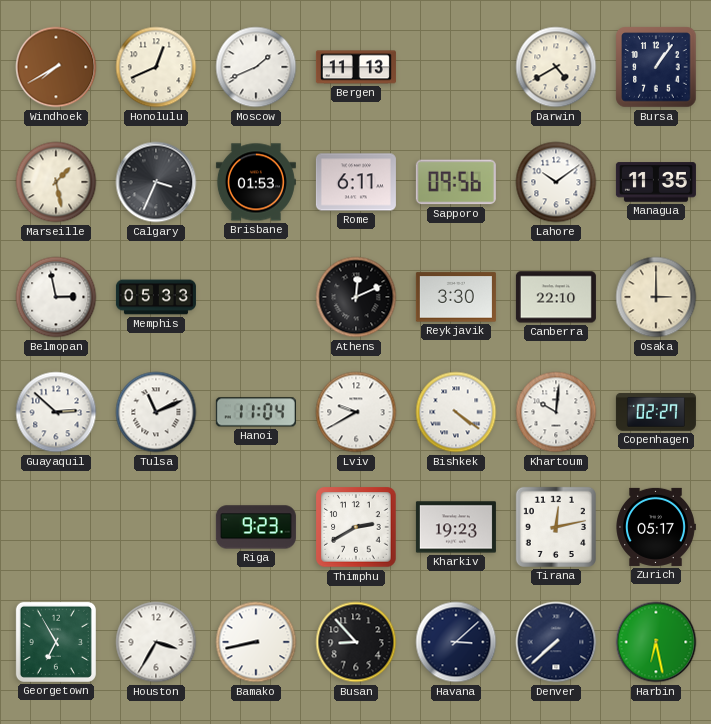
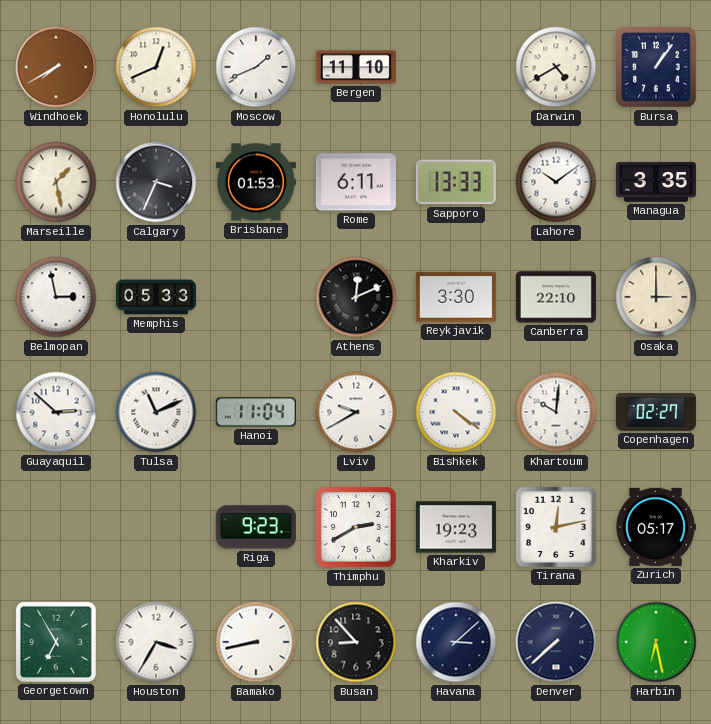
Bergen: 11:13 -> 11:10 (356, 67)
Sapporo: 09:56 -> 13:33 (456, 182)
Managua: 11:35 -> 3:35 (656, 182)
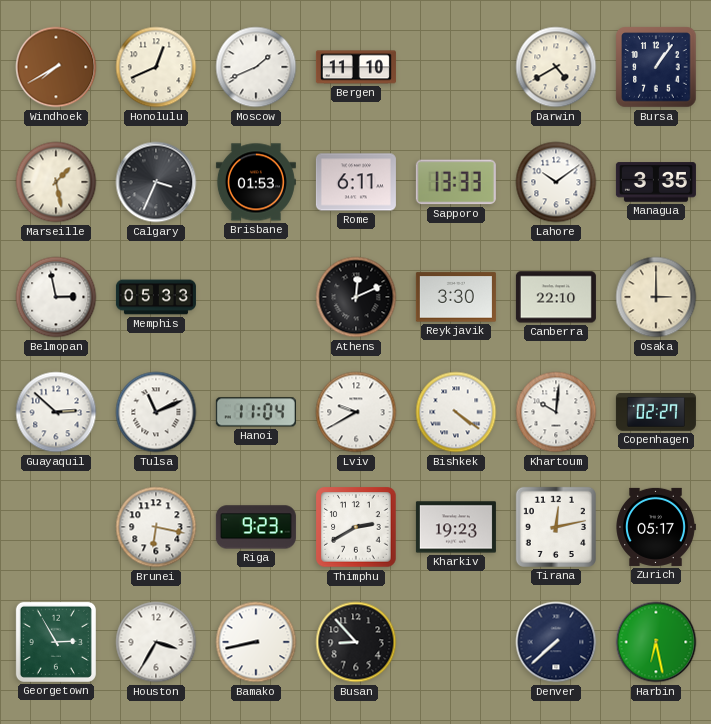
Brunei: none -> 6:17 (156, 527)
Georgetown: 6:55 -> 2:55 (56, 642)
Havana: 3:08 -> none (456, 642)
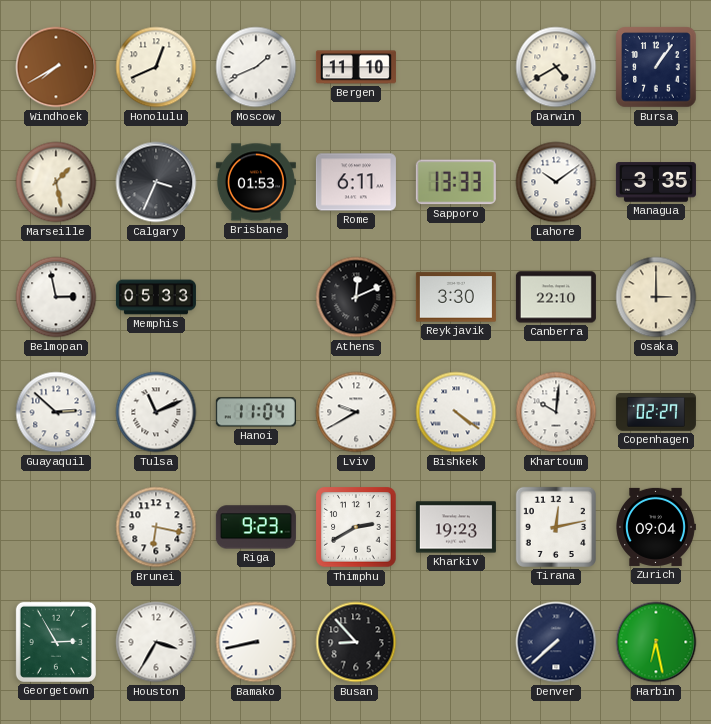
Zurich: 05:17 -> 09:04 (656, 527)
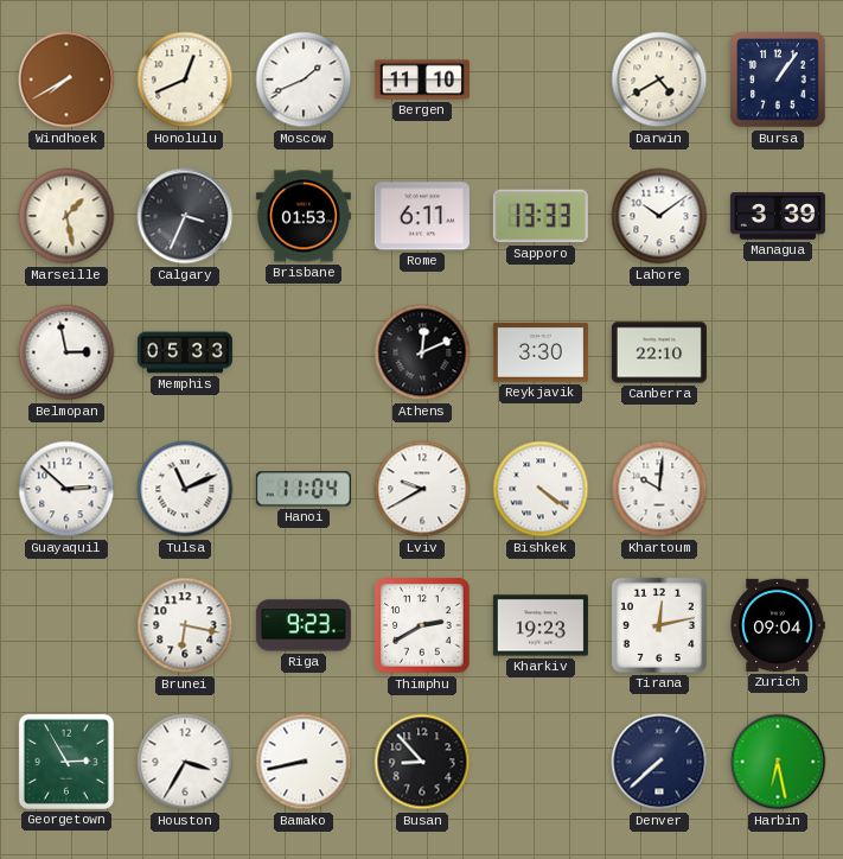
Managua: 3:35 -> 3:39 (778, 216)
Osaka: 3:00 -> none (656, 297)
Copenhagen: 02:27 -> none (656, 412)
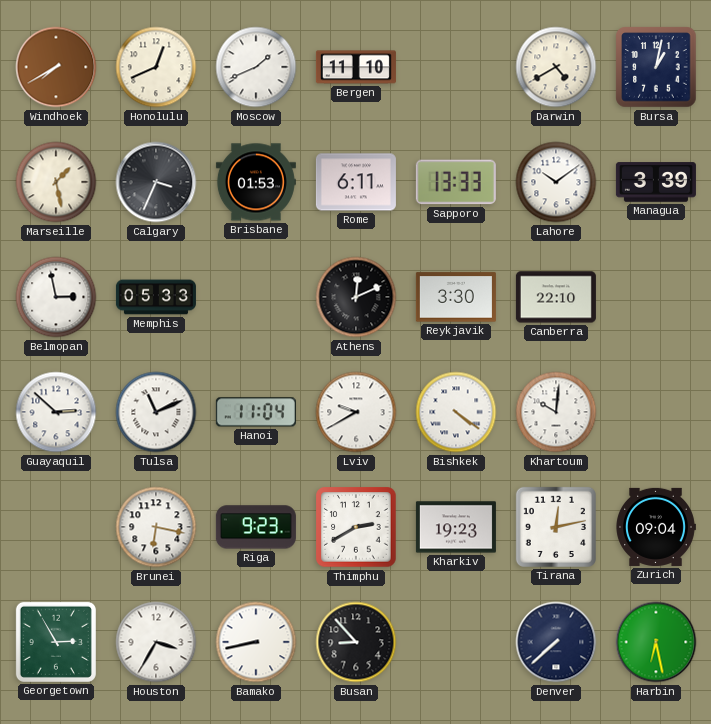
Bursa: 1:06 -> 1:02 (656, 67)
